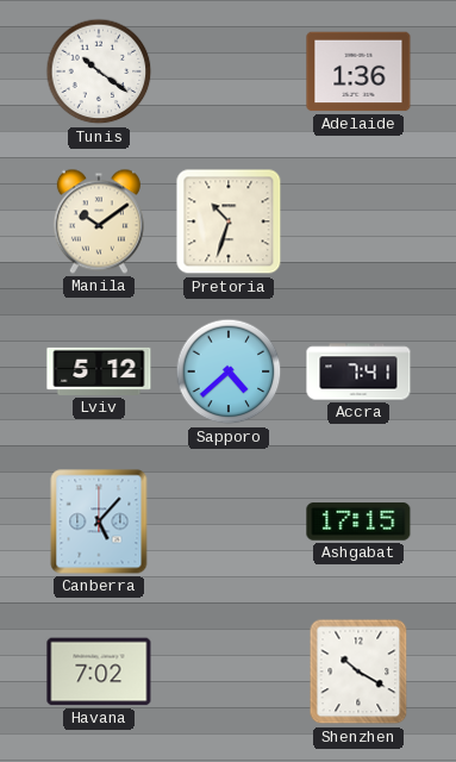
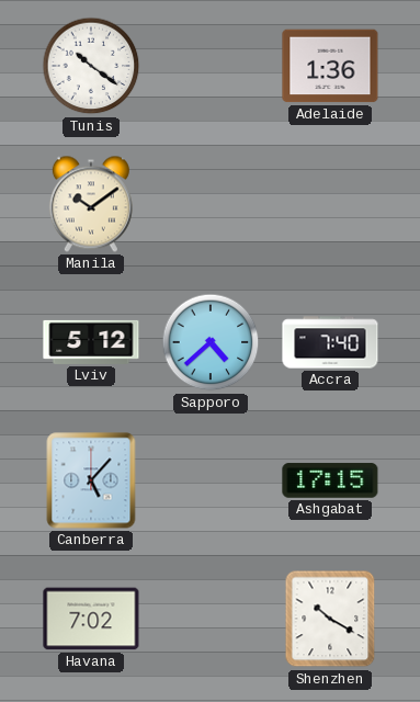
Pretoria: 10:33 -> none (229, 221)
Accra: 7:41 -> 7:40 (330, 342)
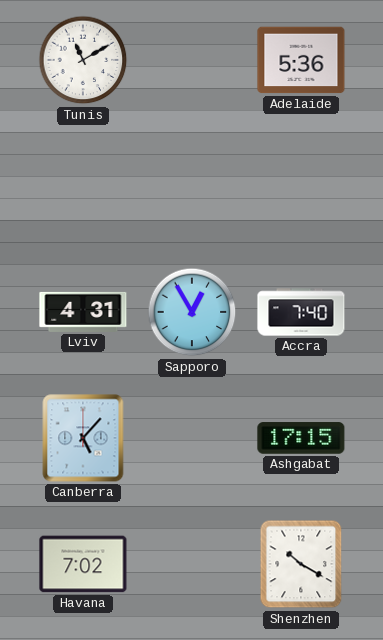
Tunis: 10:21 -> 11:10 (83, 60)
Adelaide: 1:36 -> 5:36 (301, 60)
Manila: 10:09 -> none (91, 204)
Lviv: 5:12 -> 4:31 (83, 312)
Sapporo: 4:38 -> 12:55 (192, 312)
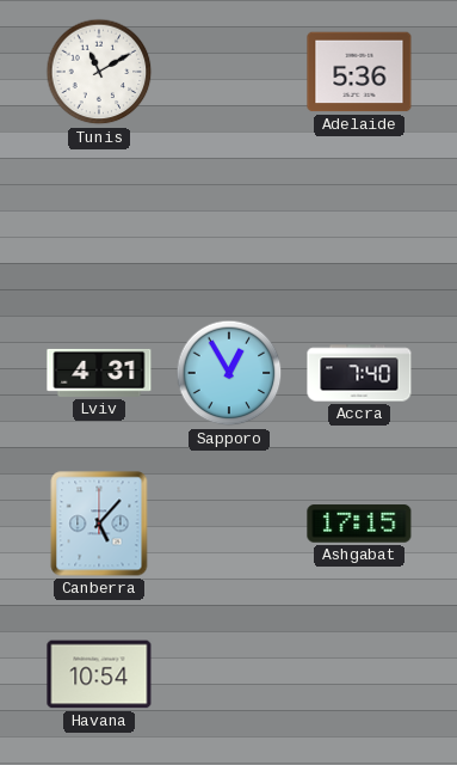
Havana: 7:02 -> 10:54 (99, 674)
Shenzhen: 10:20 -> none (301, 564)
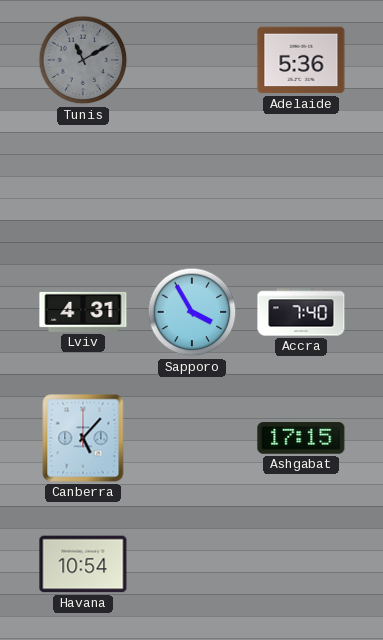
Tunis dial: white -> grey (83, 60)
Sapporo: 12:55 -> 3:55 (192, 312)
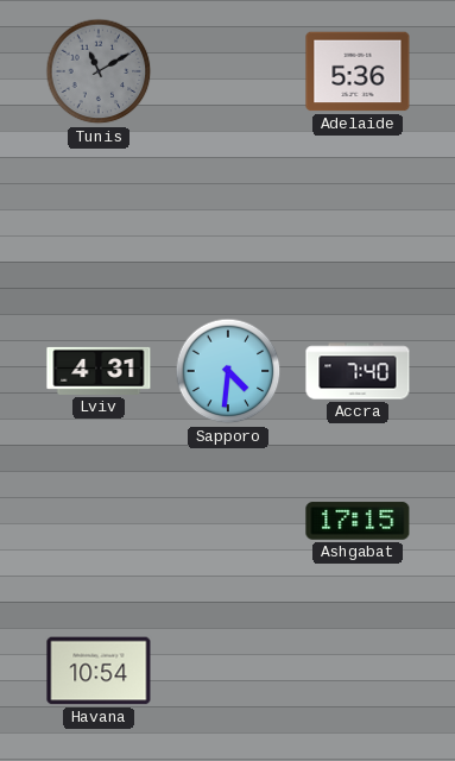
Sapporo: 3:55 -> 4:31 (228, 371)
Canberra: 5:07 -> none (83, 438)
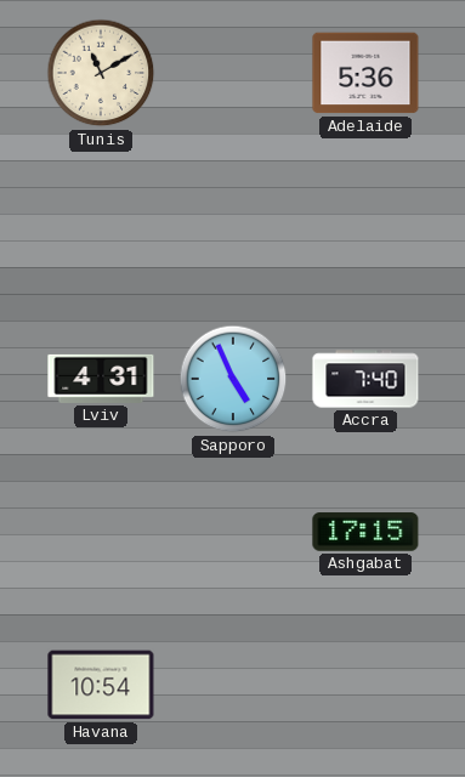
Tunis dial: grey -> cream (101, 73)
Sapporo: 4:31 -> 4:56 (233, 379)
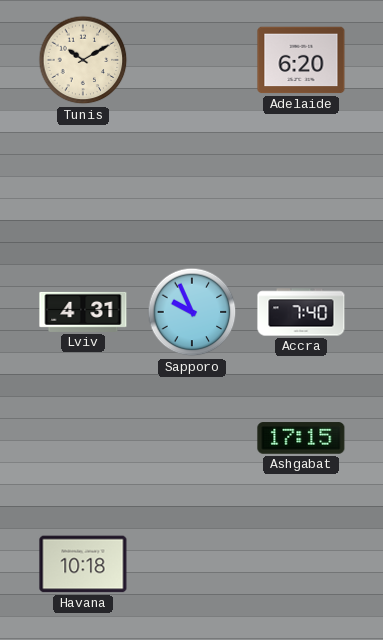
Tunis: 11:10 -> 10:10 (83, 60)
Adelaide: 5:36 -> 6:20 (301, 60)
Sapporo: 4:56 -> 9:56 (192, 312)
Havana: 10:54 -> 10:18 (83, 564)
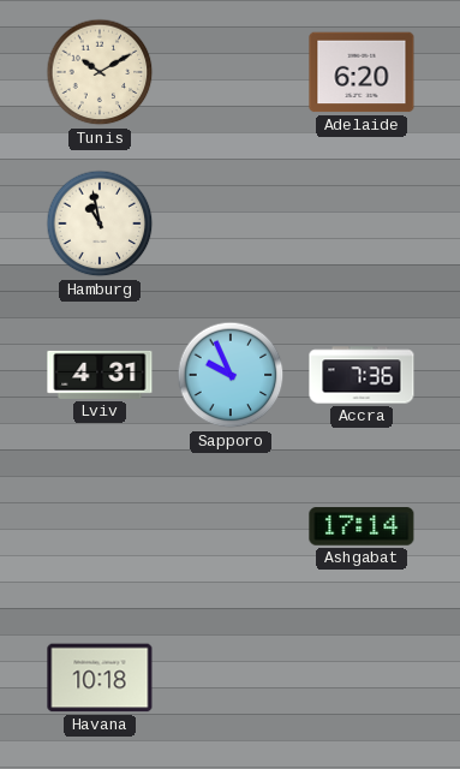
Hamburg: none -> 10:58 (100, 223)
Accra: 7:40 -> 7:36 (362, 375)
Ashgabat: 17:15 -> 17:14 (362, 526)
